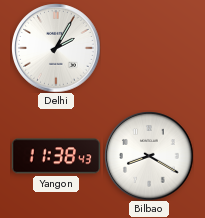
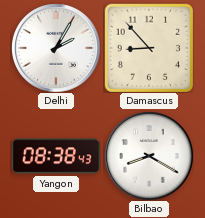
Damascus: none -> 8:53 (149, 48)
Yangon: 11:38 -> 08:38 (56, 156)
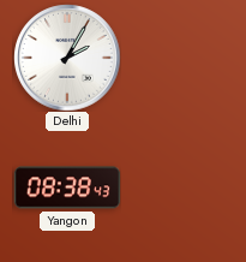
Damascus: 8:53 -> none (149, 48)
Bilbao: 8:20 -> none (149, 156)
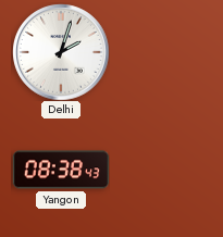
Delhi: 2:05 -> 2:03 (61, 52)
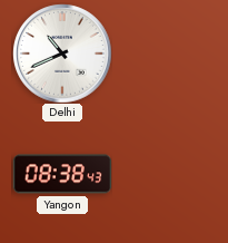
Delhi: 2:03 -> 10:41 (62, 54)
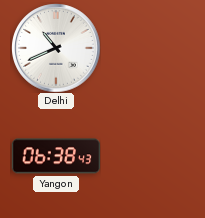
Yangon: 08:38 -> 06:38 (56, 156)
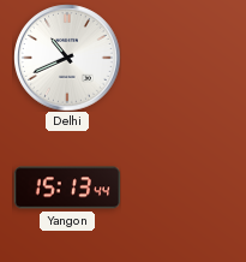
Yangon: 06:38 -> 15:13 (67, 187)
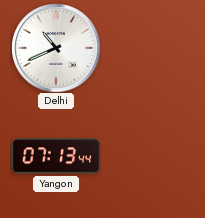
Yangon: 15:13 -> 07:13 (56, 156)
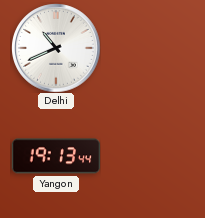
Yangon: 07:13 -> 19:13 (56, 156)
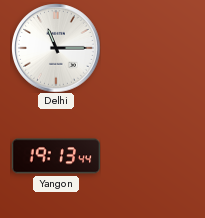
Delhi: 10:41 -> 11:15 (56, 48)
